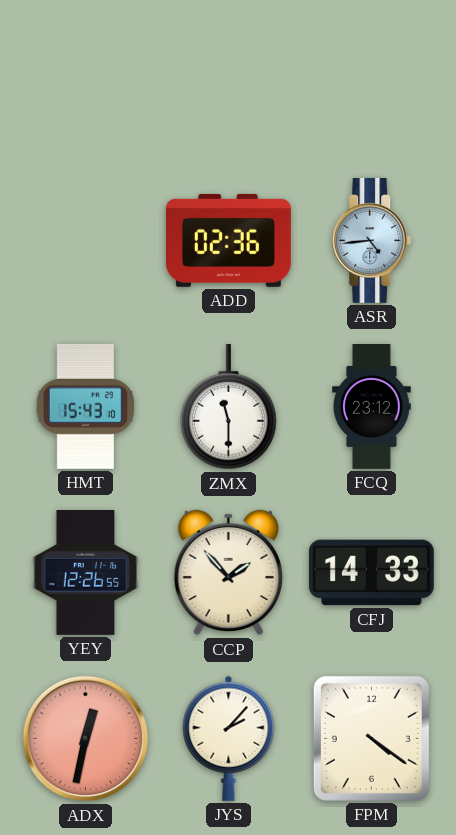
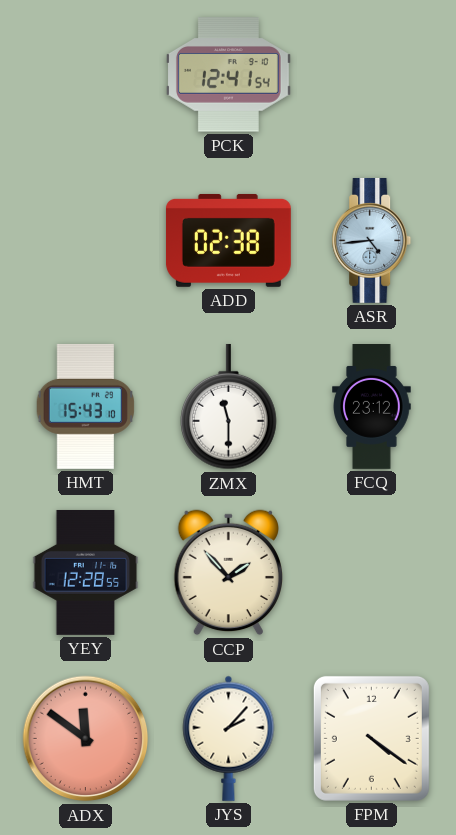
PCK: none -> 12:41 (228, 75)
ADD: 02:36 -> 02:38 (228, 240)
YEY: 12:26 -> 12:28 (86, 573)
CFJ: 14:33 -> none (371, 573)
ADX: 12:32 -> 11:51 (86, 739)
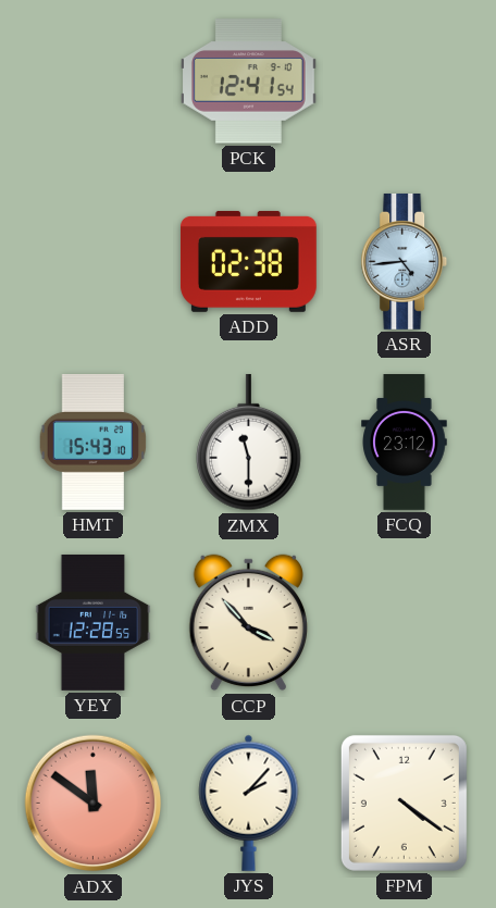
CCP: 1:53 -> 3:53 (248, 623)
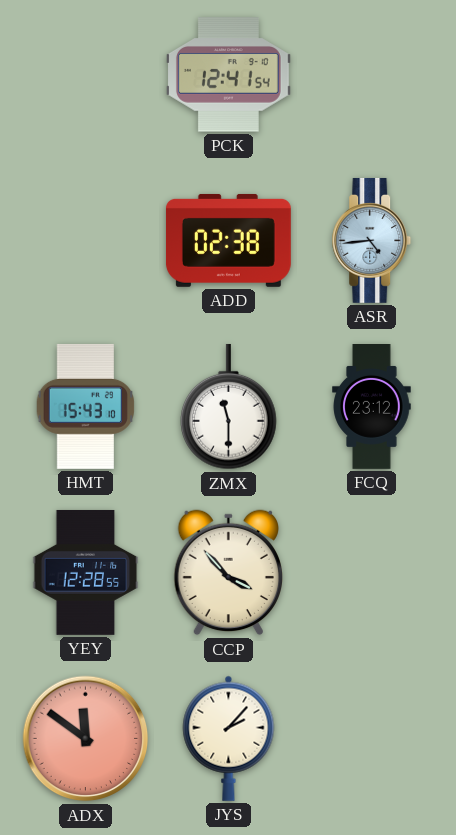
FPM: 4:21 -> none (404, 803)
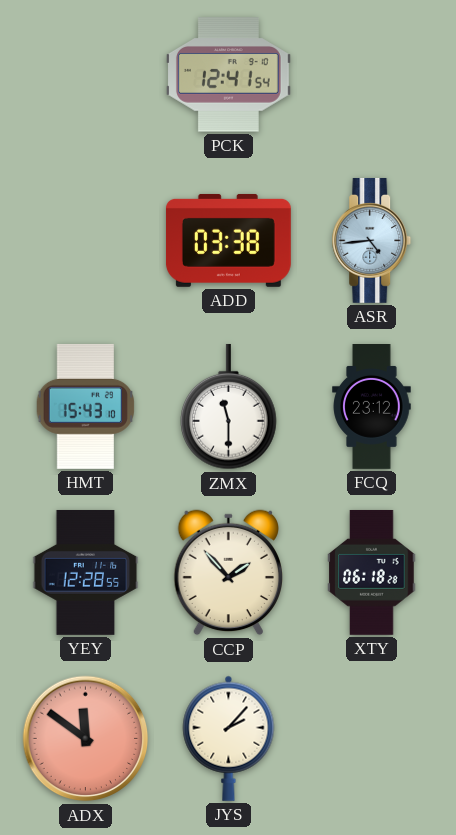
ADD: 02:38 -> 03:38 (228, 240)
CCP: 3:53 -> 1:53 (228, 573)
XTY: none -> 06:18 (372, 572)
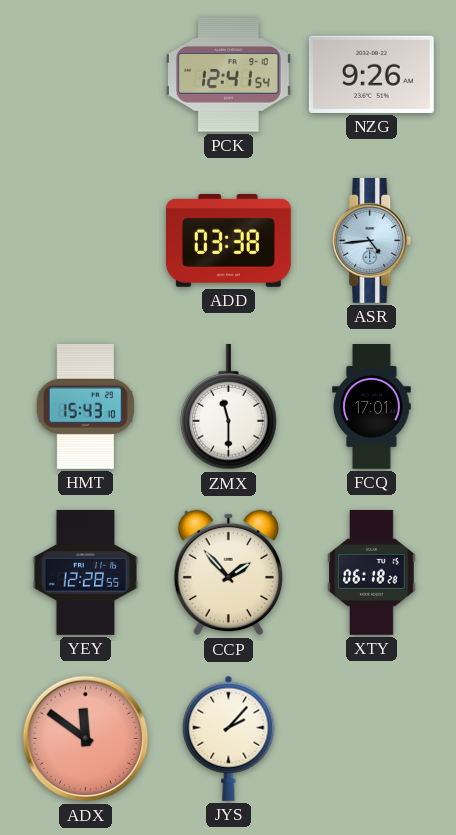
NZG: none -> 9:26 (371, 74)
FCQ: 23:12 -> 17:01 (372, 407)
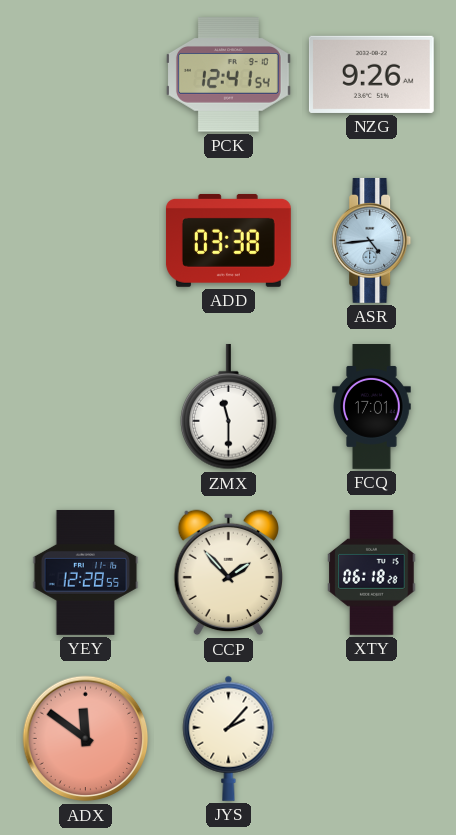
HMT: 15:43 -> none (85, 406)
